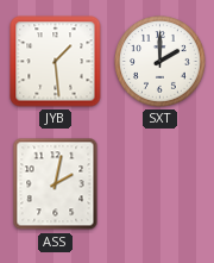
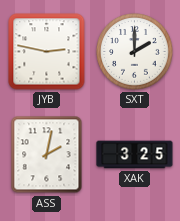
JYB: 1:29 -> 2:47 (47, 52)
XAK: none -> 3:25 (135, 155)
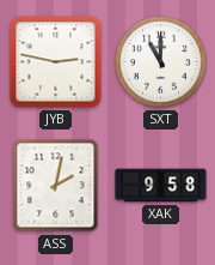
SXT: 2:00 -> 11:00 (161, 62)
XAK: 3:25 -> 9:58 (161, 186)
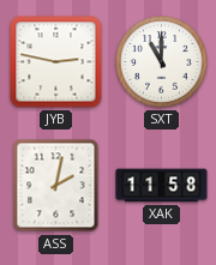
XAK: 9:58 -> 11:58 (162, 186)
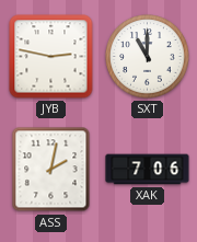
XAK: 11:58 -> 7:06 (148, 170)
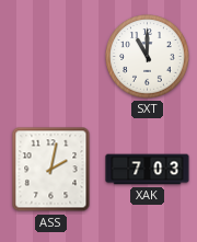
JYB: 2:47 -> none (51, 57)
XAK: 7:06 -> 7:03 (148, 170)
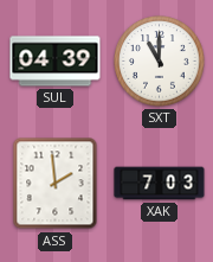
SUL: none -> 04:39 (56, 62)
ASS: 2:02 -> 1:59 (56, 184)
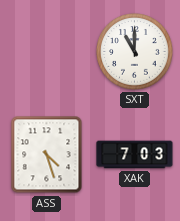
SUL: 04:39 -> none (56, 62)
ASS: 1:59 -> 4:27 (47, 155)
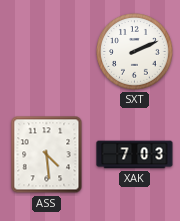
SXT: 11:00 -> 2:11 (135, 52)
ASS: 4:27 -> 4:29 (47, 155)
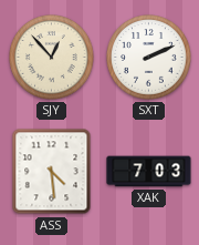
SJY: none -> 12:53 (52, 58)
